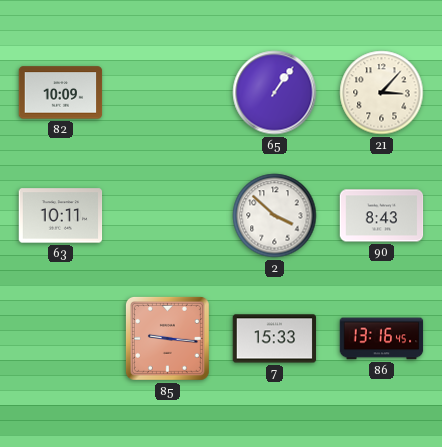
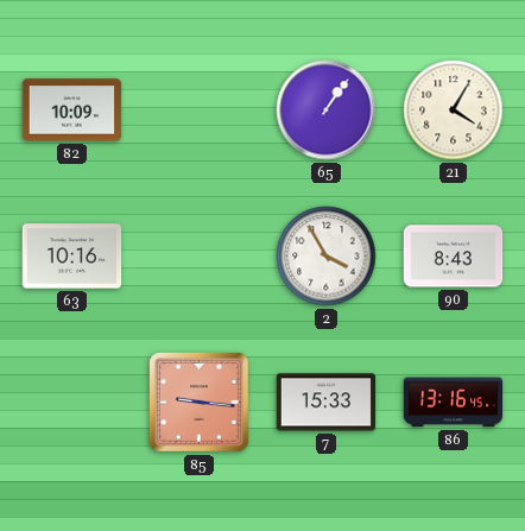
21: 3:07 -> 4:05 (454, 110)
63: 10:11 -> 10:16 (72, 257)
2: 3:52 -> 3:55 (327, 257)
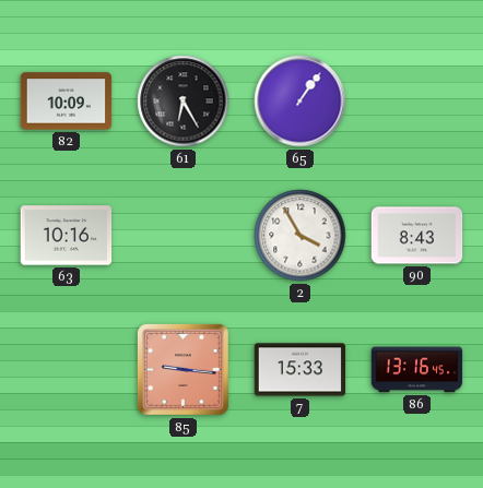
61: none -> 6:25 (184, 102)
21: 4:05 -> none (454, 110)
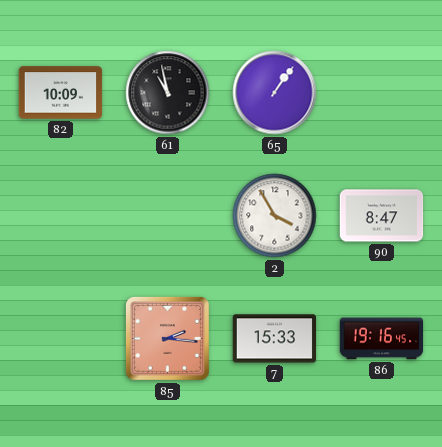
61: 6:25 -> 10:58 (168, 93)
63: 10:16 -> none (67, 236)
90: 8:43 -> 8:47 (382, 216)
85: 9:16 -> 2:16 (167, 338)
86: 13:16 -> 19:16 (382, 339)
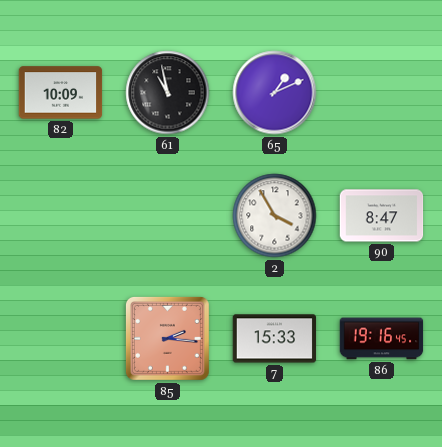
65: 1:06 -> 1:11 (275, 93)
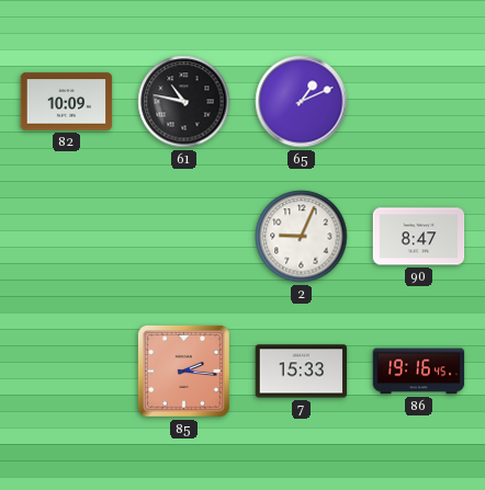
61: 10:58 -> 10:47 (184, 102)
2: 3:55 -> 9:04 (302, 237)
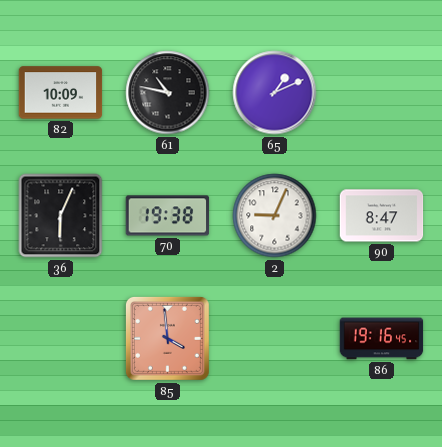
36: none -> 6:04 (61, 216)
70: none -> 19:38 (168, 216)
85: 2:16 -> 3:59 (167, 338)
7: 15:33 -> none (302, 372)
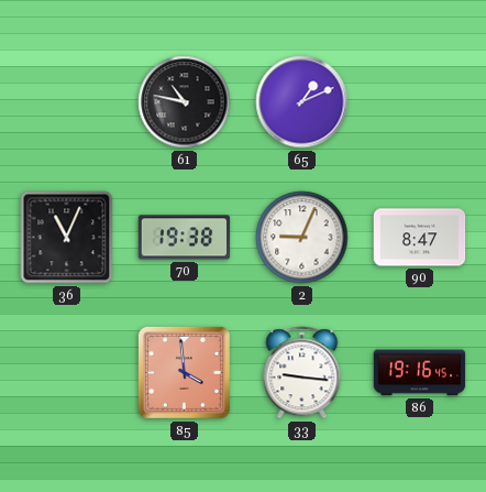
82: 10:09 -> none (61, 93)
36: 6:04 -> 11:04 (67, 238)
33: none -> 9:16 (302, 373)
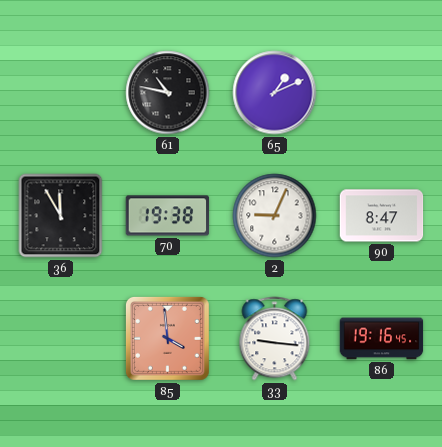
36: 11:04 -> 11:55 (61, 216)
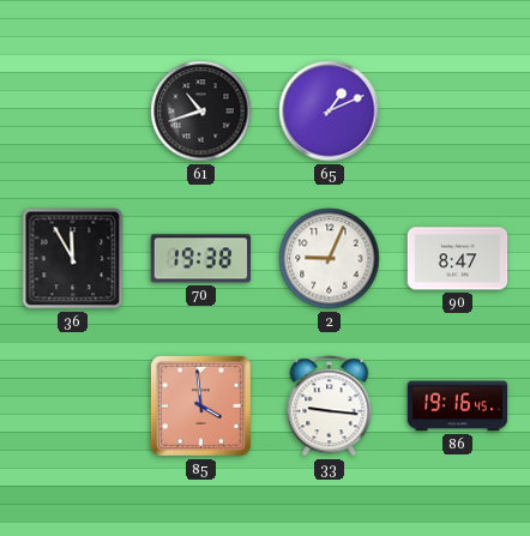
61: 10:47 -> 10:42 (201, 112)
